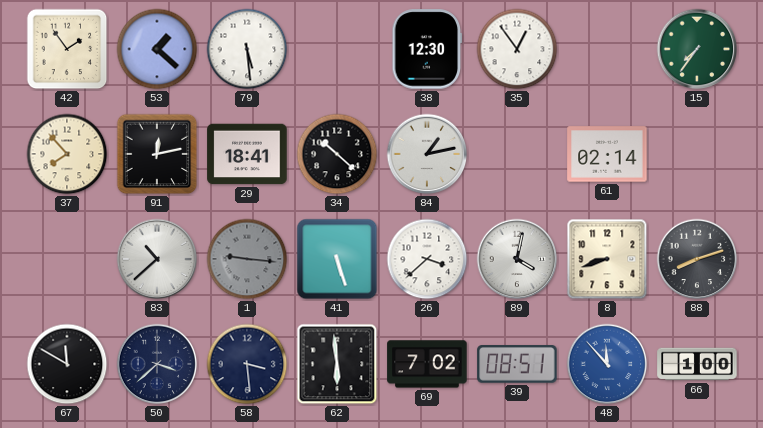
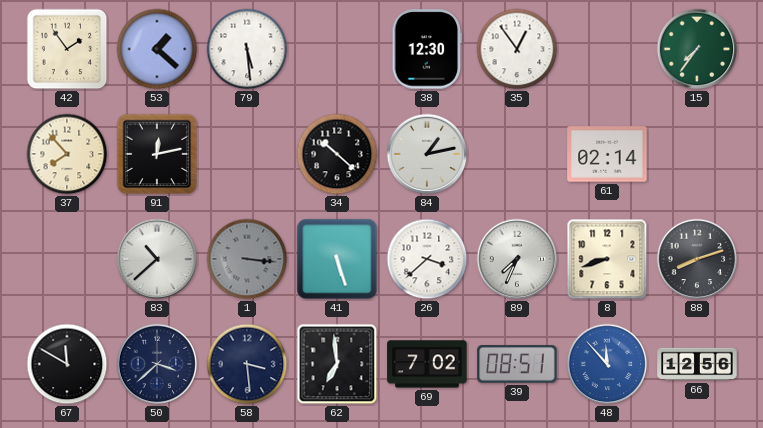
29: 18:41 -> none (247, 154)
1: 9:16 -> 3:16 (247, 259)
89: 4:02 -> 7:34 (517, 259)
62: 5:59 -> 6:59 (337, 364)
66: 1:00 -> 12:56 (697, 364)
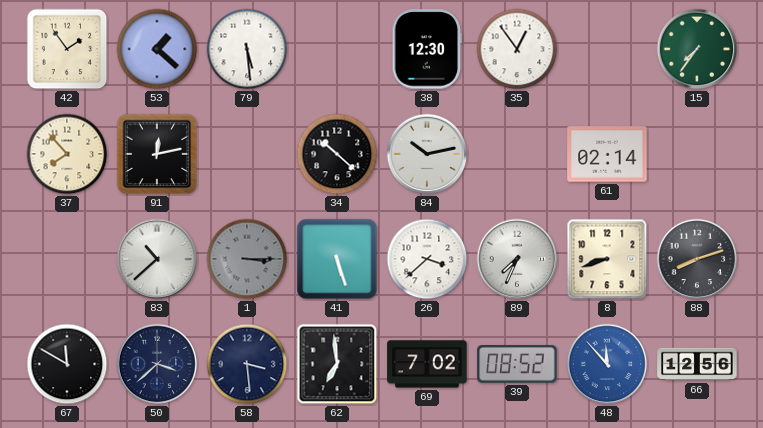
84: 1:13 -> 10:13 (427, 154)
1: 3:16 -> 3:15 (247, 259)
39: 08:51 -> 08:52 (517, 364)
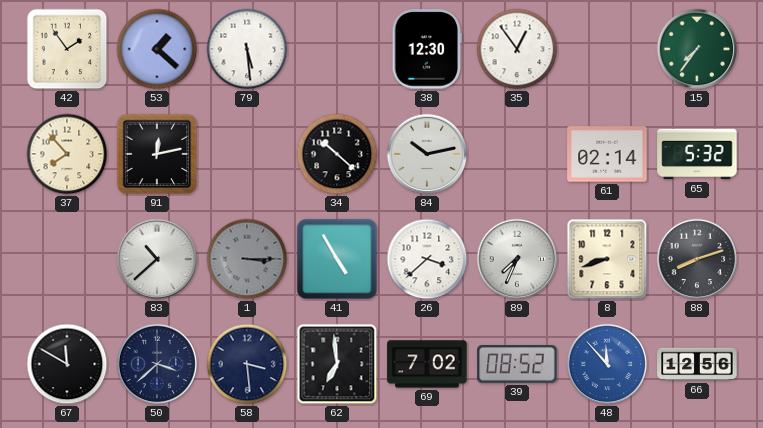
65: none -> 5:32 (697, 154)
41: 5:27 -> 4:55 (337, 259)
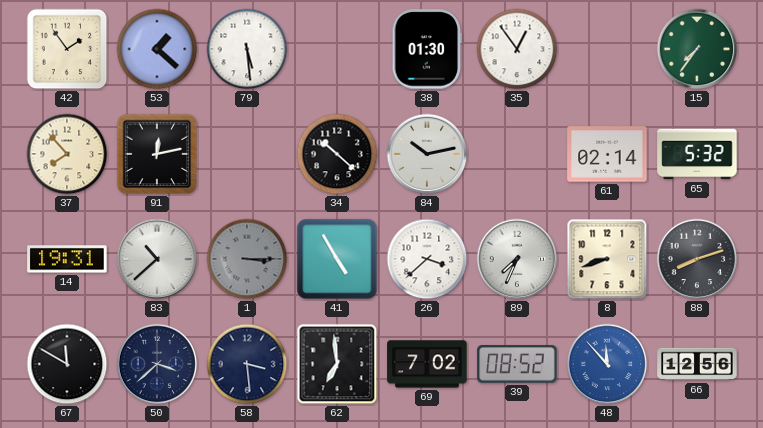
38: 12:30 -> 01:30 (427, 49)
14: none -> 19:31 (67, 259)
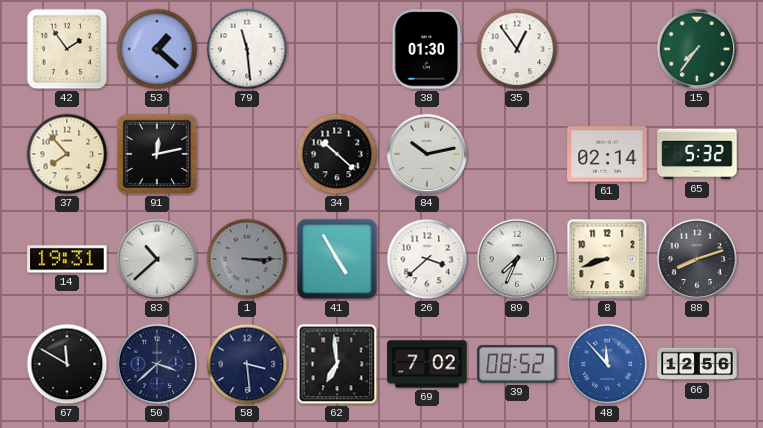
79: 5:29 -> 11:29 (247, 49)
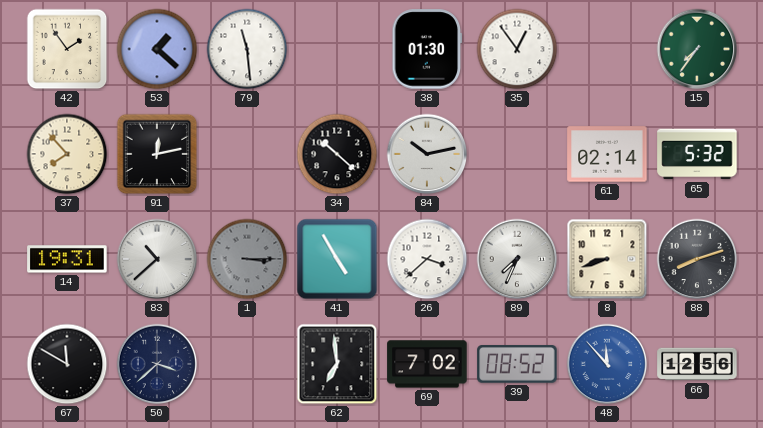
58: 3:29 -> none (247, 364)
